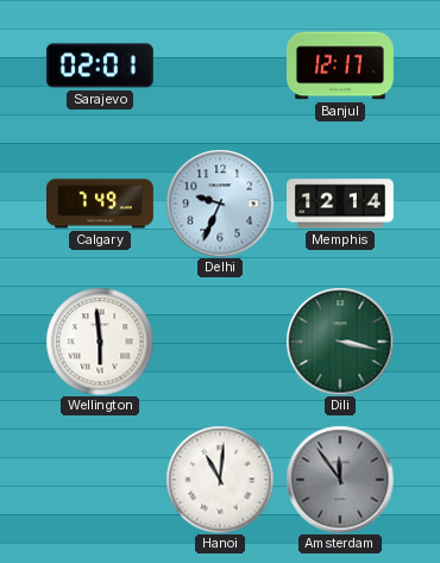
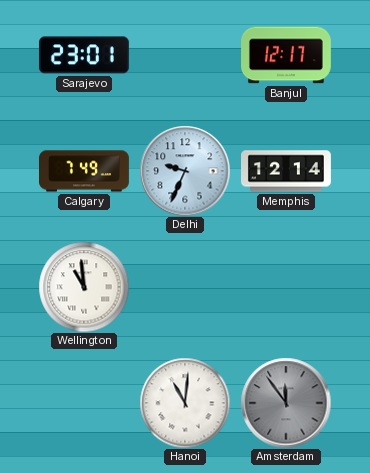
Sarajevo: 02:01 -> 23:01 (84, 55)
Wellington: 5:59 -> 10:59 (84, 287)
Dili: 3:17 -> none (340, 342)
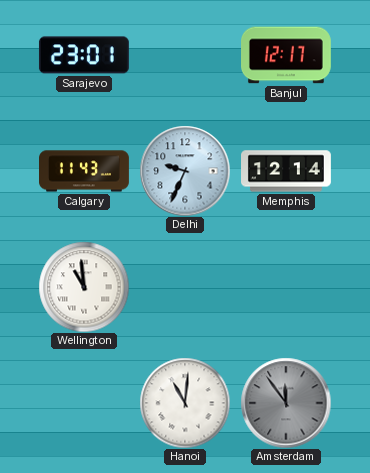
Calgary: 7:49 -> 11:43 (85, 171)
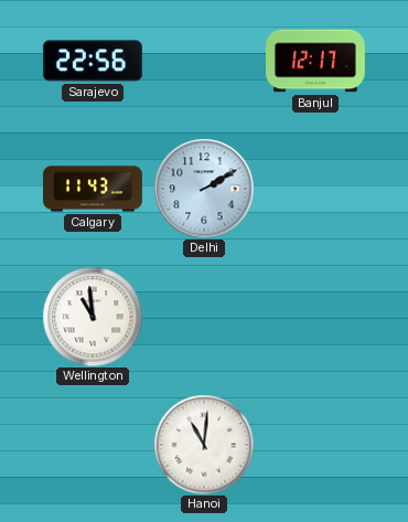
Sarajevo: 23:01 -> 22:56 (93, 61)
Delhi: 9:34 -> 2:10 (204, 189)
Memphis: 12:14 -> none (287, 171)
Amsterdam: 11:54 -> none (286, 403)
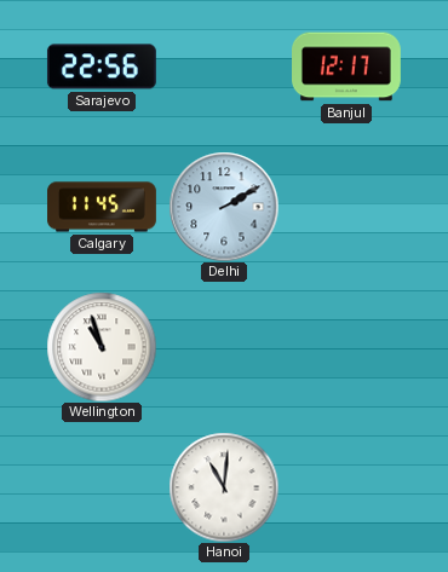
Calgary: 11:43 -> 11:45 (103, 207)
Wellington: 10:59 -> 10:57 (102, 347)
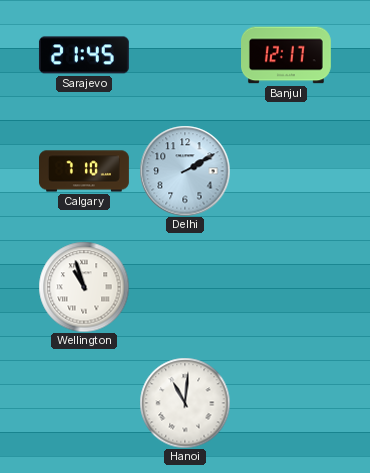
Sarajevo: 22:56 -> 21:45 (84, 55)
Calgary: 11:45 -> 7:10 (85, 171)
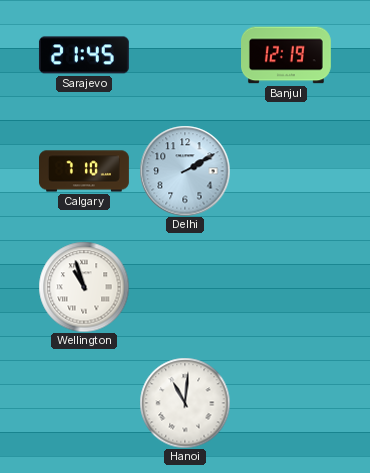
Banjul: 12:17 -> 12:19 (287, 55)
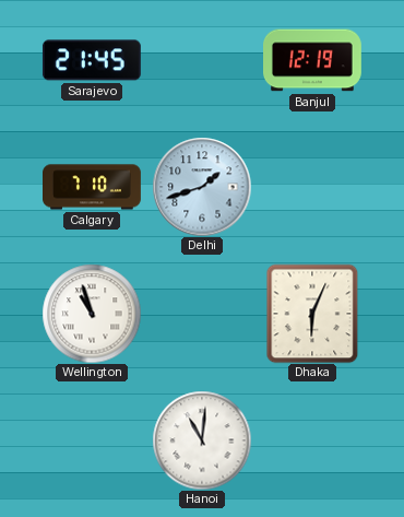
Delhi: 2:10 -> 1:42 (202, 187)
Dhaka: none -> 6:04 (312, 314)
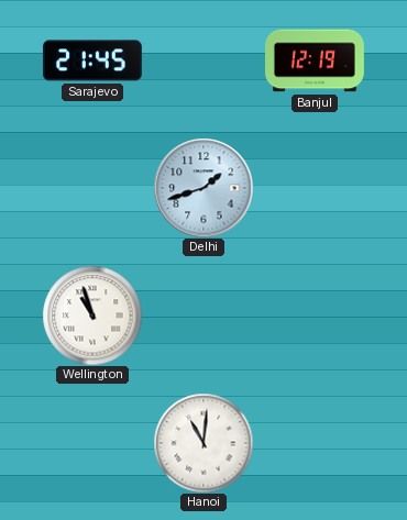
Calgary: 7:10 -> none (93, 187)
Dhaka: 6:04 -> none (312, 314)
